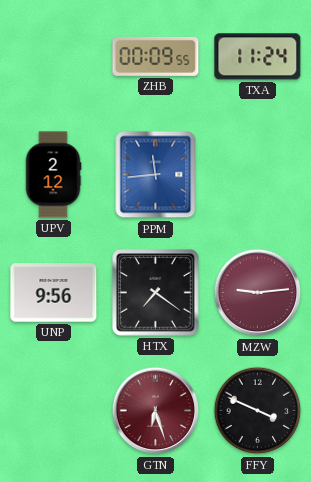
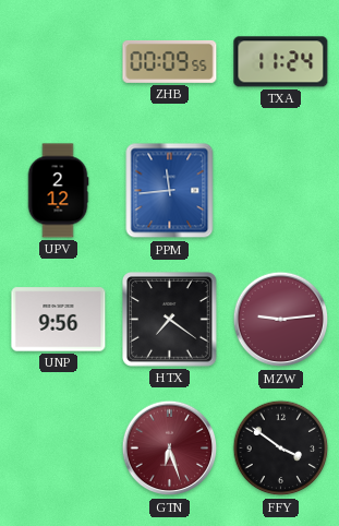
FFY: 3:49 -> 3:51 (281, 449)
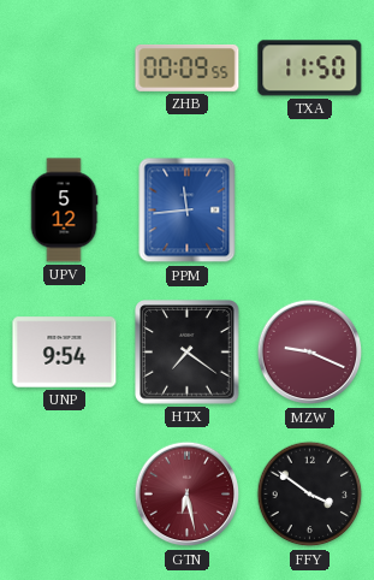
TXA: 11:24 -> 11:50 (310, 69)
UPV: 2:12 -> 5:12 (64, 211)
UNP: 9:56 -> 9:54 (65, 353)
MZW: 9:14 -> 9:19 (310, 353)
GTN: 6:27 -> 6:28 (188, 495)
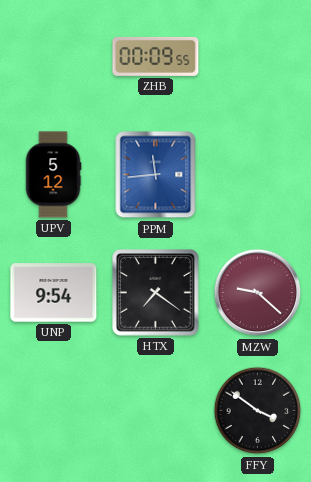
TXA: 11:50 -> none (310, 69)
MZW: 9:19 -> 9:22 (258, 293)
GTN: 6:28 -> none (188, 495)
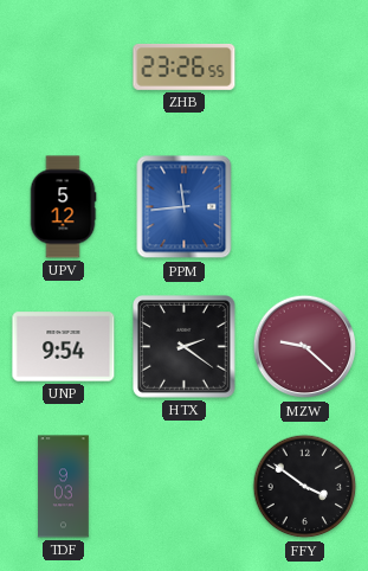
ZHB: 00:09 -> 23:26 (185, 66)
HTX: 7:21 -> 2:21 (185, 347)
TDF: none -> 9:03 (64, 487)
